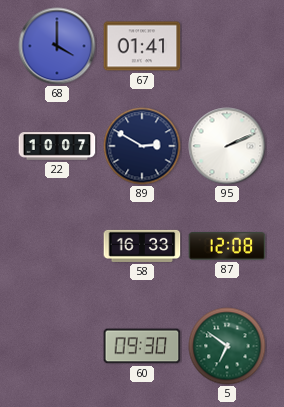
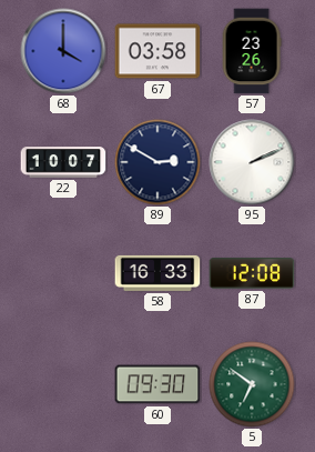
67: 01:41 -> 03:58 (157, 51)
57: none -> 23:26 (252, 51)
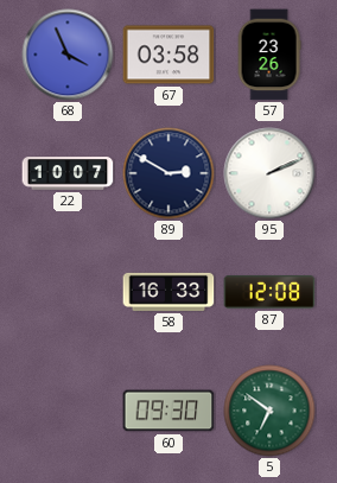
68: 4:00 -> 3:56 (68, 55)
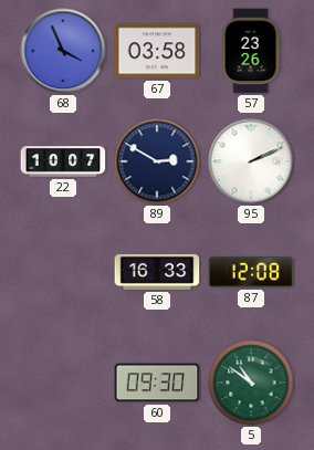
5: 6:51 -> 10:51 (251, 383)
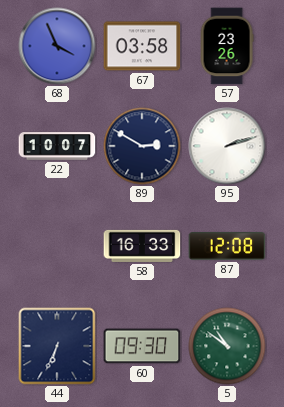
95: 2:11 -> 2:12 (227, 146)
44: none -> 6:34 (57, 346)
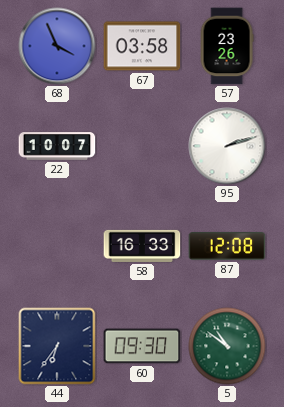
89: 2:50 -> none (142, 146)
44: 6:34 -> 6:36 (57, 346)
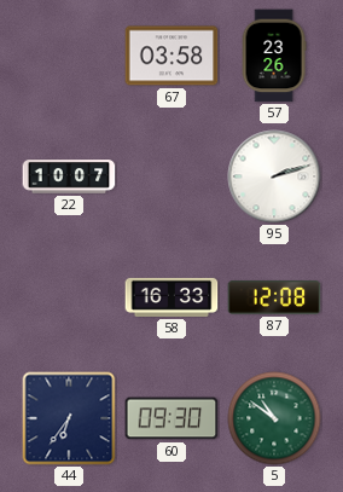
68: 3:56 -> none (57, 46)
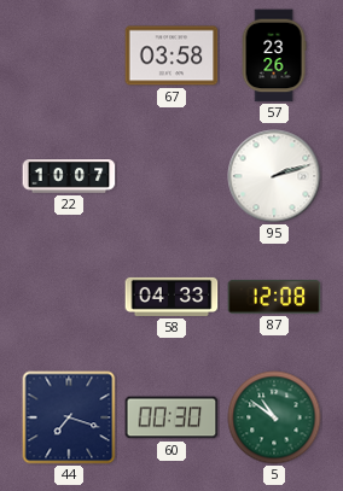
58: 16:33 -> 04:33 (171, 297)
44: 6:36 -> 7:18 (69, 417)
60: 09:30 -> 00:30 (171, 417)
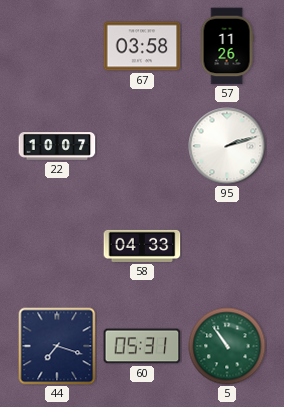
57: 23:26 -> 11:26 (227, 46)
87: 12:08 -> none (274, 297)
60: 00:30 -> 05:31 (142, 346)
5: 10:51 -> 10:54 (227, 346)
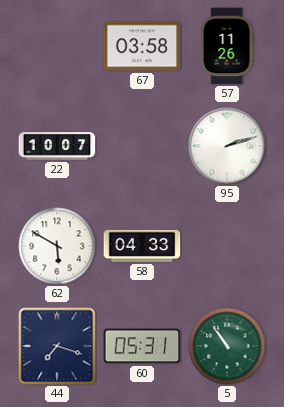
62: none -> 5:50 (57, 246)
